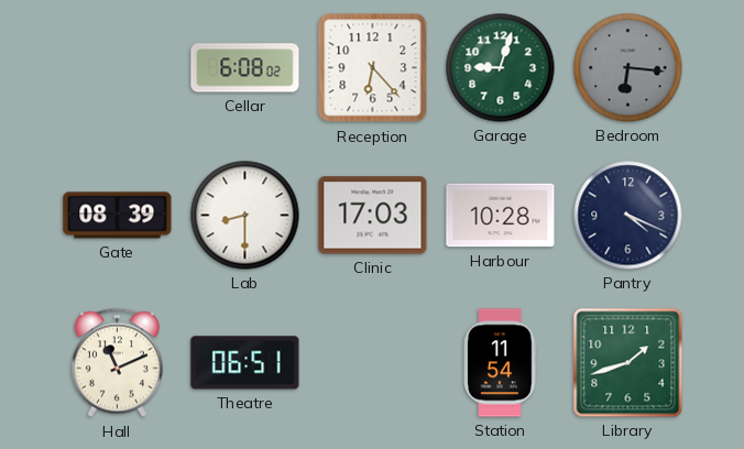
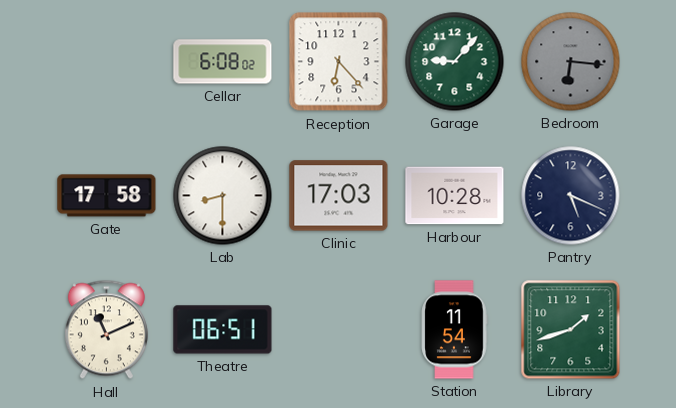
Garage: 9:03 -> 9:07 (455, 62)
Gate: 08:39 -> 17:58 (107, 196)
Pantry: 4:19 -> 5:19 (571, 196)
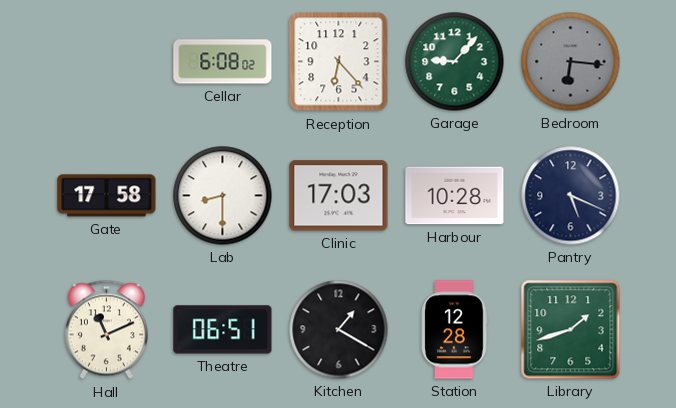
Kitchen: none -> 1:20 (339, 330)
Station: 11:54 -> 12:28 (454, 330)
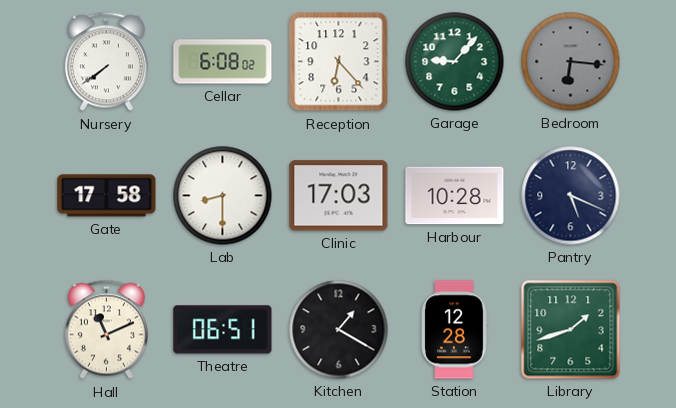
Nursery: none -> 7:39 (106, 62)
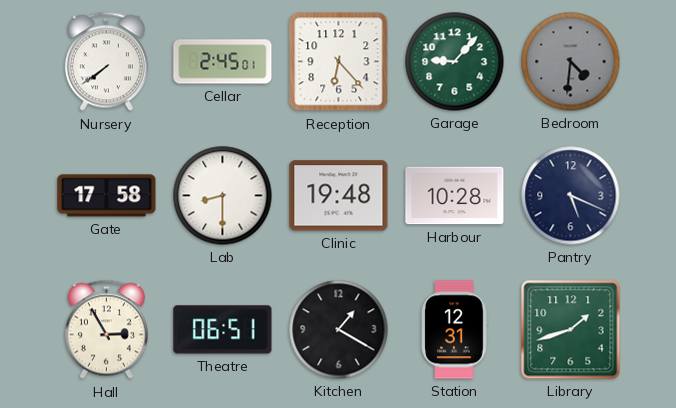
Cellar: 6:08 -> 2:45 (223, 62)
Bedroom: 6:16 -> 4:31 (571, 62)
Clinic: 17:03 -> 19:48 (339, 196)
Hall: 11:11 -> 2:55 (106, 330)
Station: 12:28 -> 12:31 (454, 330)
